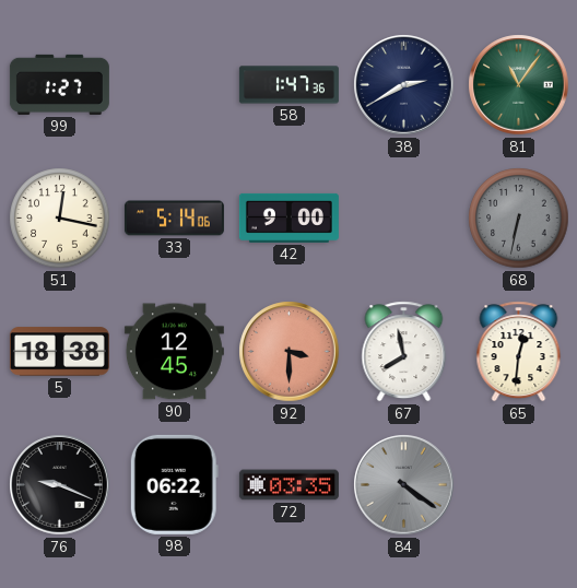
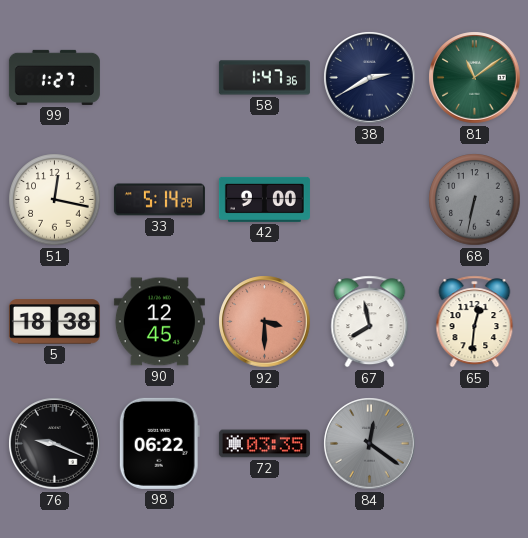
81: 11:06 -> 11:09 (475, 78)
33: 5:14:06 -> 5:14:29 (159, 200)
84: 4:21 -> 12:21 (370, 444)
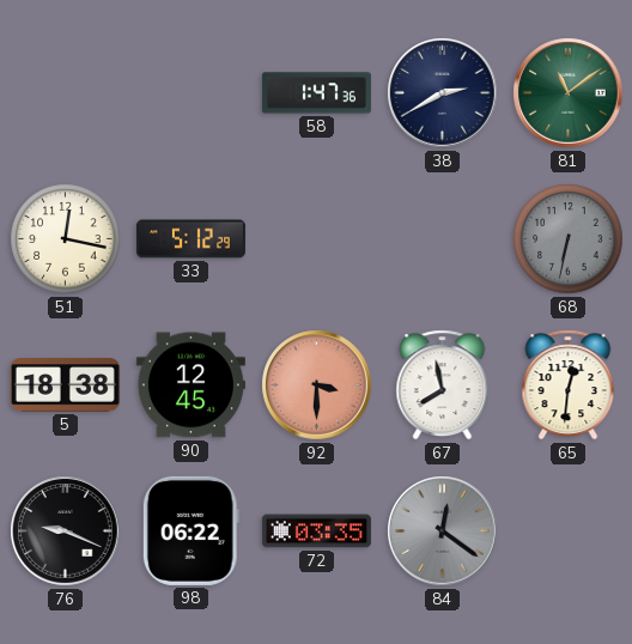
99: 1:27 -> none (54, 77)
33: 5:14 -> 5:12 (190, 239)
42: 9:00 -> none (264, 199)
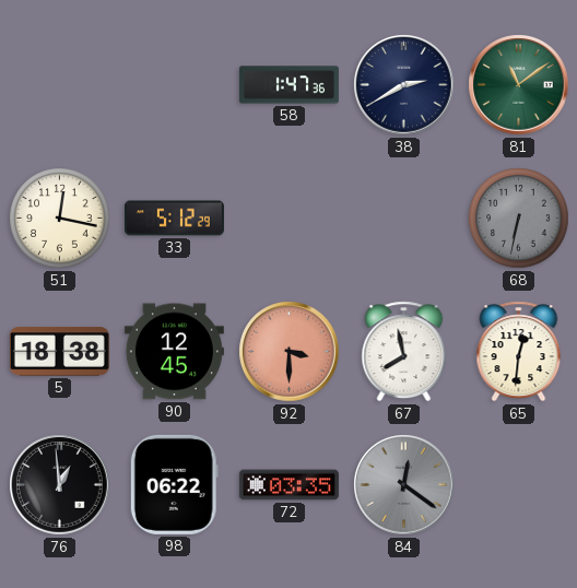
76: 9:19 -> 12:59 (60, 485)
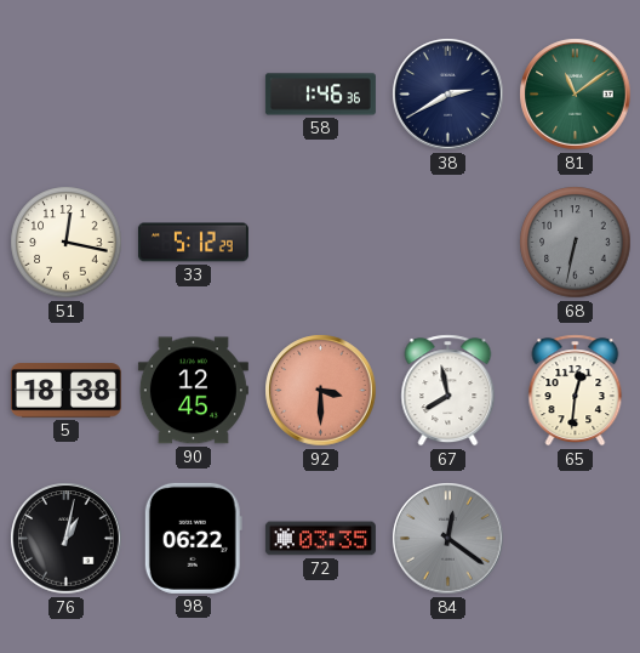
58: 1:47 -> 1:46 (320, 95)
76: 12:59 -> 1:02 (67, 539)
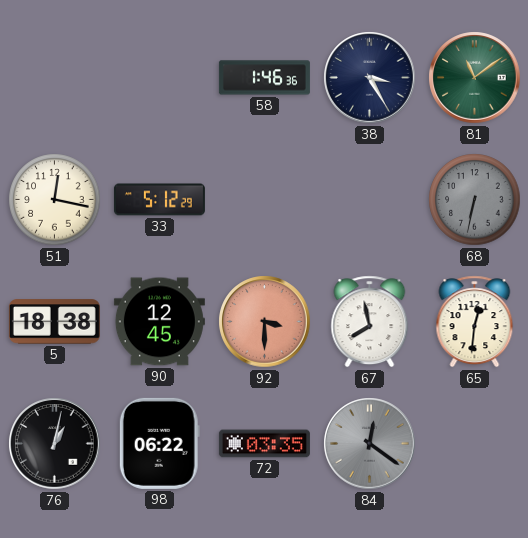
38: 2:40 -> 3:25 (370, 78)
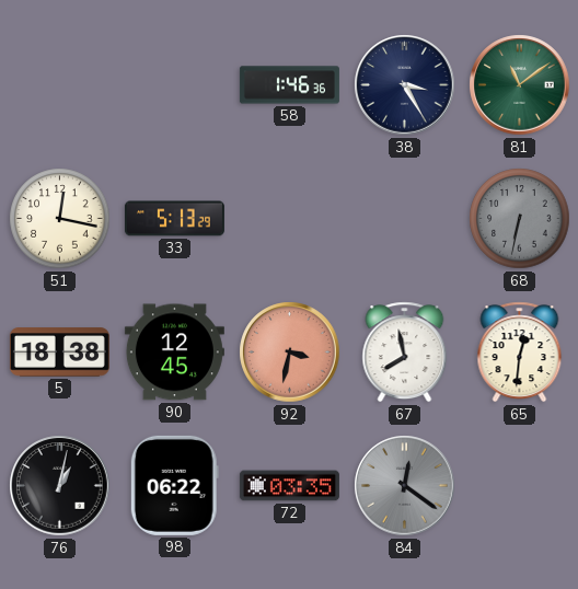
33: 5:12 -> 5:13 (174, 219)
92: 3:30 -> 3:32 (290, 353)
